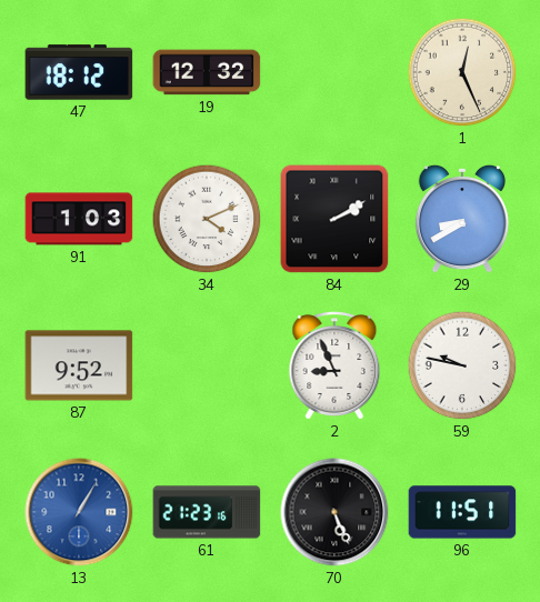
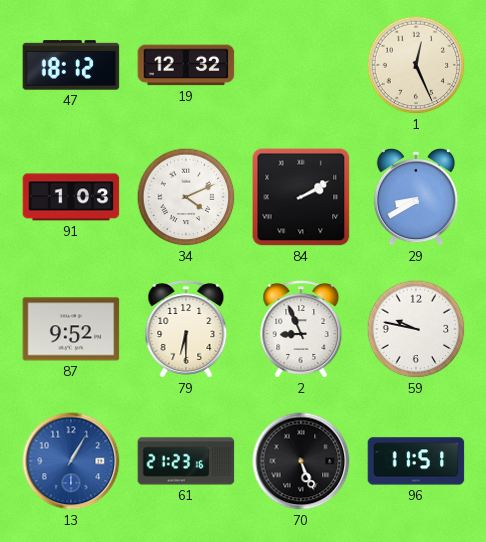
79: none -> 6:30 (186, 329)
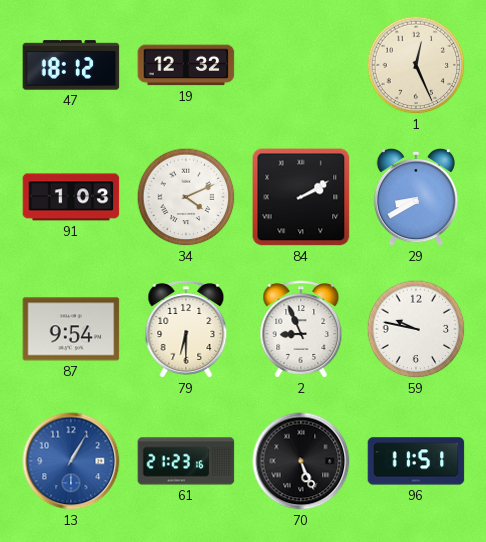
87: 9:52 -> 9:54 (71, 329)
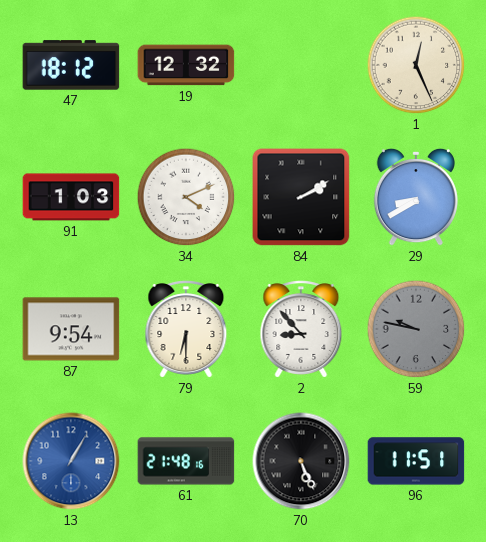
2: 8:56 -> 8:53 (301, 329)
59 dial: white -> grey (416, 329)
61: 21:23 -> 21:48 (186, 461)
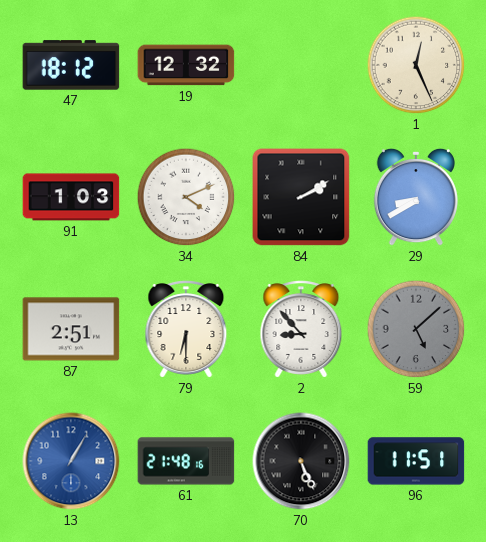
87: 9:54 -> 2:51 (71, 329)
59: 9:47 -> 5:08 (416, 329)
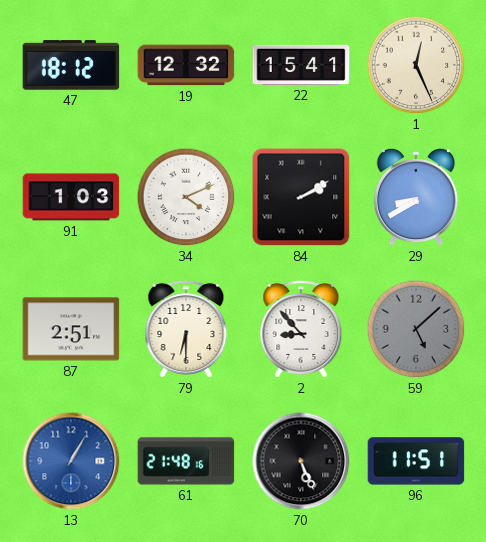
22: none -> 15:41 (301, 65)
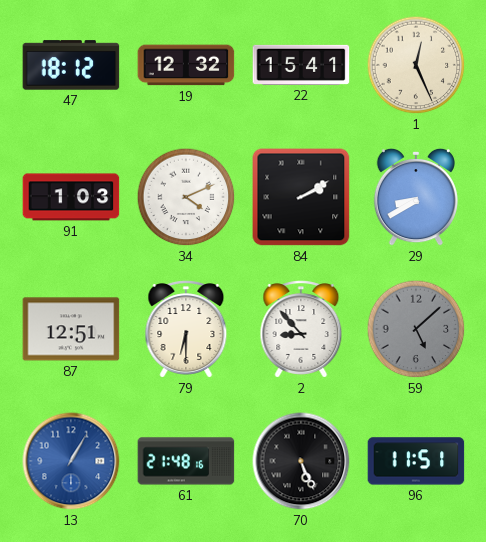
87: 2:51 -> 12:51 (71, 329)
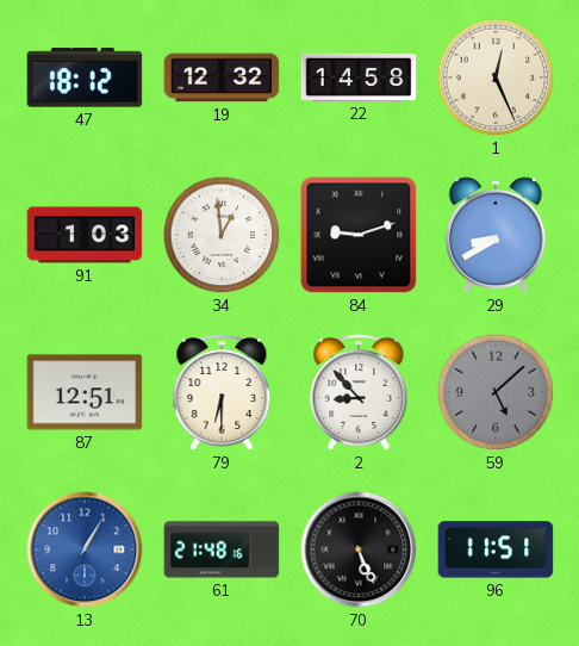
22: 15:41 -> 14:58 (359, 77)
34: 4:11 -> 12:59 (222, 235)
84: 2:10 -> 9:12 (359, 235)
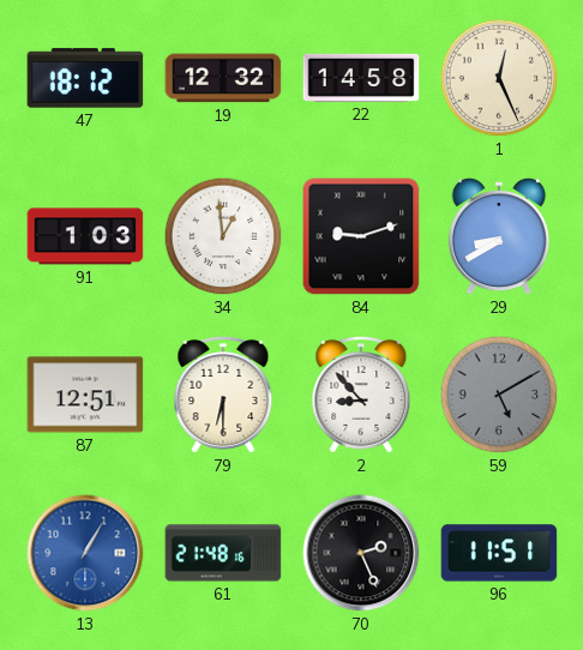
59: 5:08 -> 5:10 (499, 395)
70: 5:26 -> 2:26 (361, 553)
